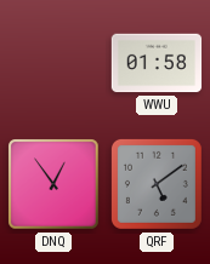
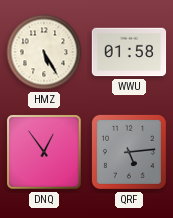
HMZ: none -> 5:25 (44, 52)
QRF: 5:09 -> 5:14 (129, 152)
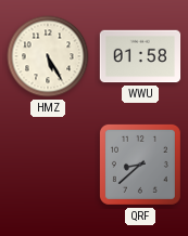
DNQ: 12:54 -> none (44, 152)
QRF: 5:14 -> 8:38 (140, 165)
